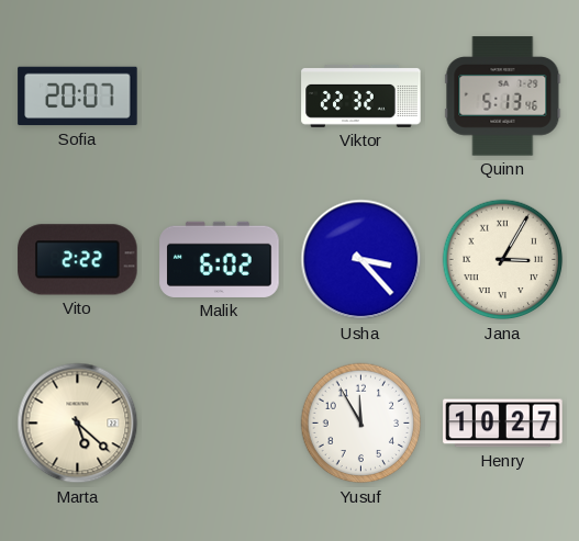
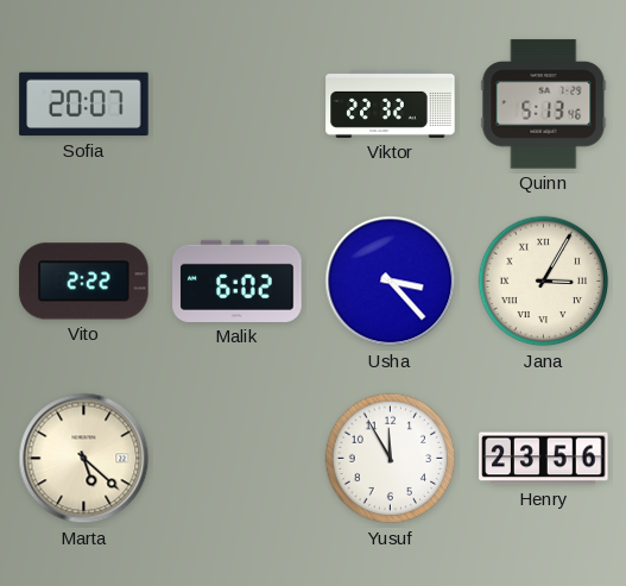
Henry: 10:27 -> 23:56 (544, 459)
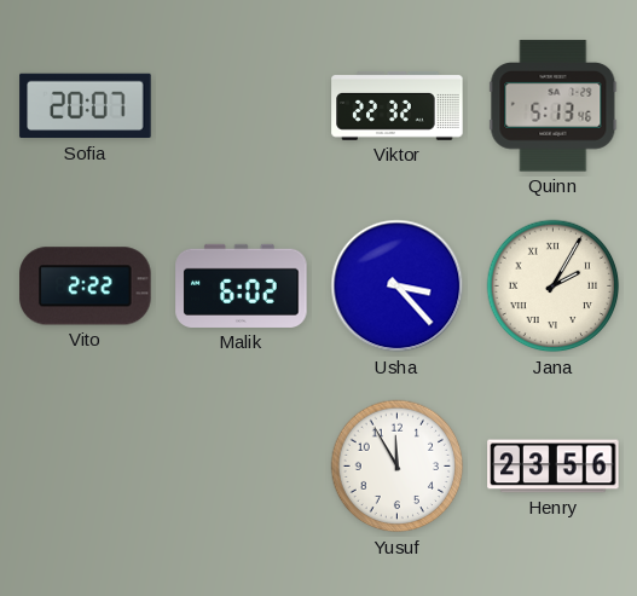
Jana: 3:05 -> 2:05 (554, 287)
Marta: 5:22 -> none (84, 459)
